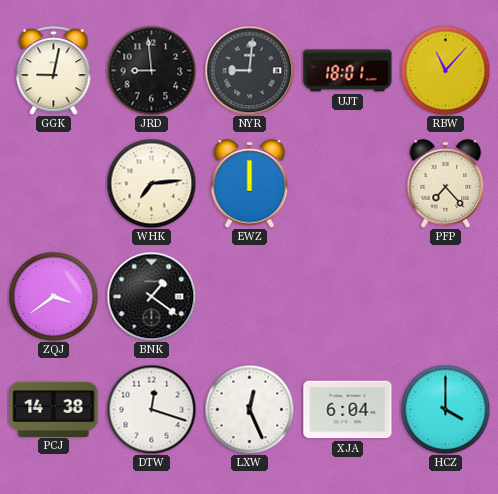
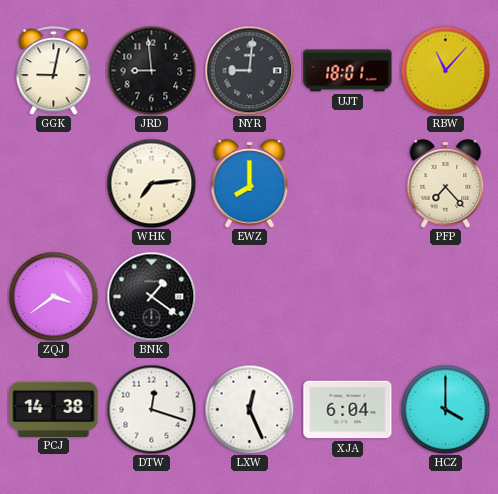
EWZ: 12:00 -> 8:00 (250, 184)
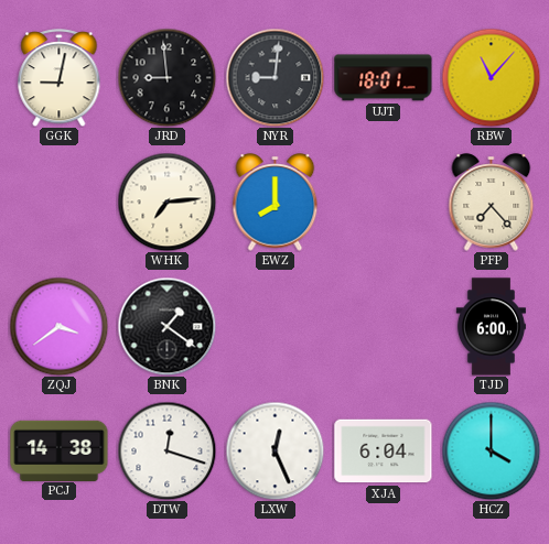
TJD: none -> 6:00 (491, 327)
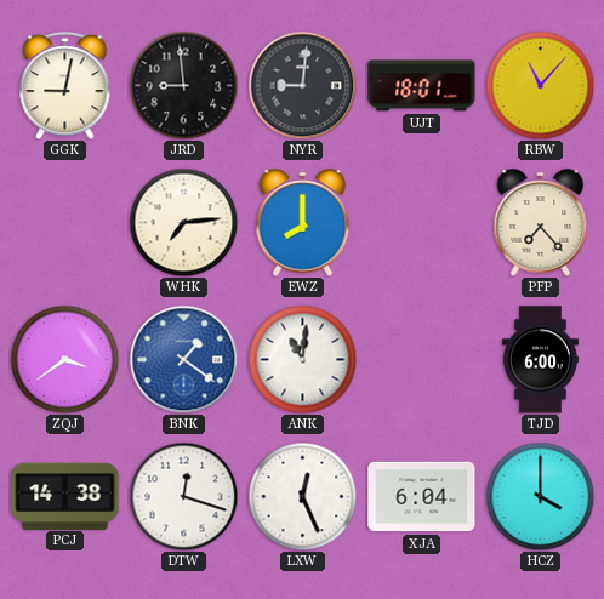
BNK dial: black -> blue (183, 359)
ANK: none -> 11:01 (302, 359)
